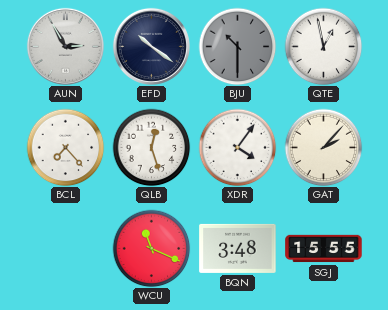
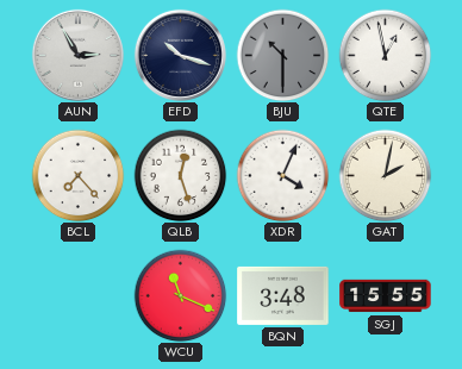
EFD: 10:21 -> 10:18 (180, 55)
XDR: 4:06 -> 4:04 (282, 175)
GAT: 2:07 -> 2:02 (385, 175)
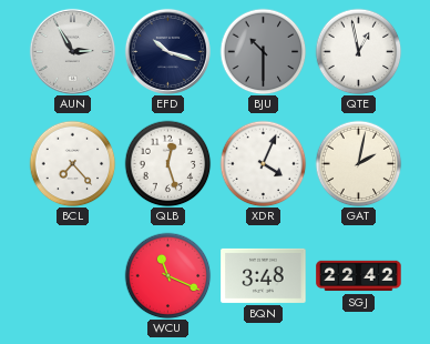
SGJ: 15:55 -> 22:42 (359, 276)
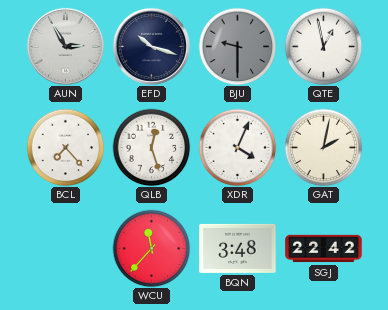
BJU: 10:30 -> 9:30 (237, 46)
WCU: 11:19 -> 11:37 (151, 248)
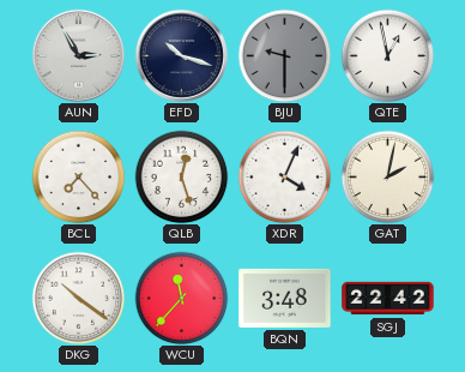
DKG: none -> 10:21 (78, 298)
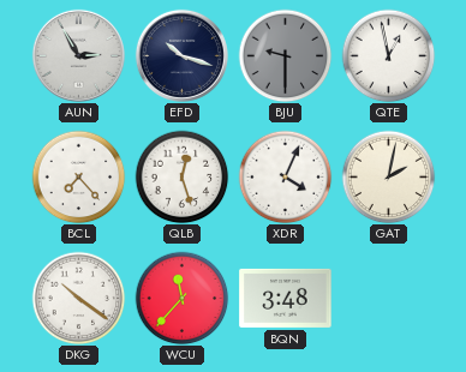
SGJ: 22:42 -> none (388, 299)
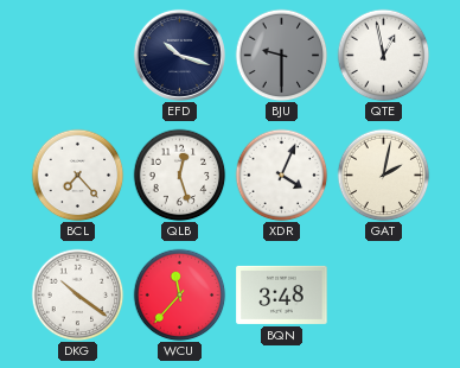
AUN: 2:55 -> none (78, 55)
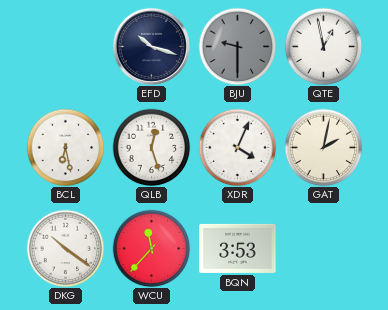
BCL: 7:23 -> 6:28 (65, 147)
BQN: 3:48 -> 3:53 (238, 248)
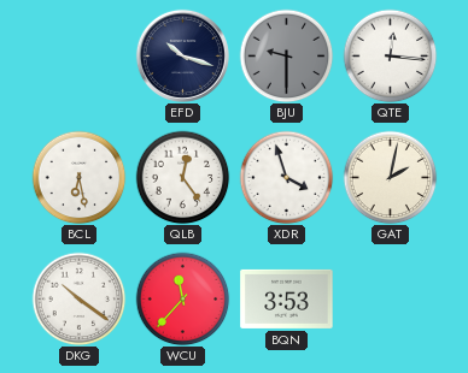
QTE: 12:58 -> 12:16 (390, 55)
QLB: 12:27 -> 12:24 (182, 177)
XDR: 4:04 -> 3:57 (286, 177)
